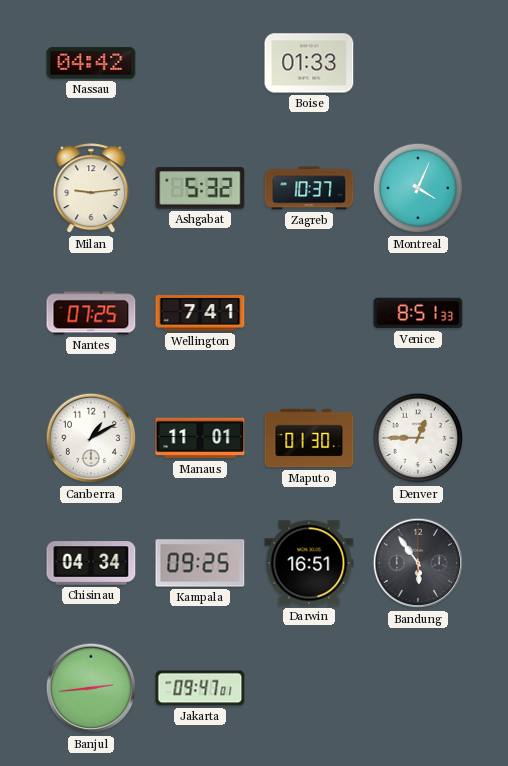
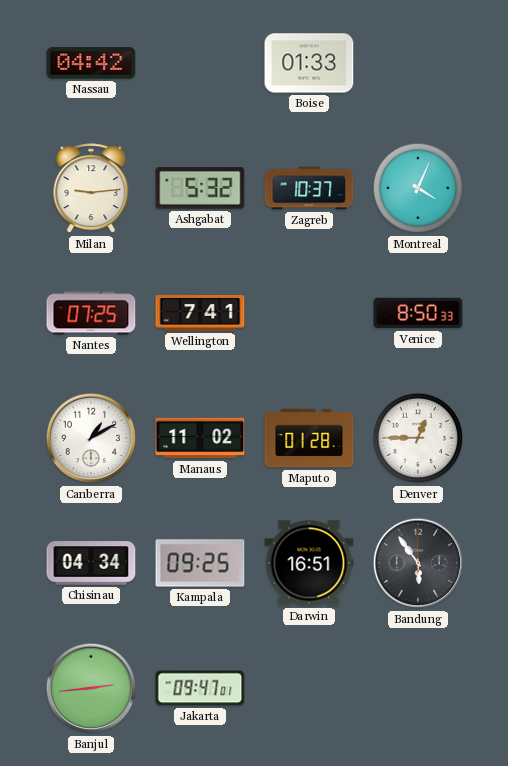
Venice: 8:51 -> 8:50 (418, 313)
Manaus: 11:01 -> 11:02 (200, 438)
Maputo: 01:30 -> 01:28 (309, 438)
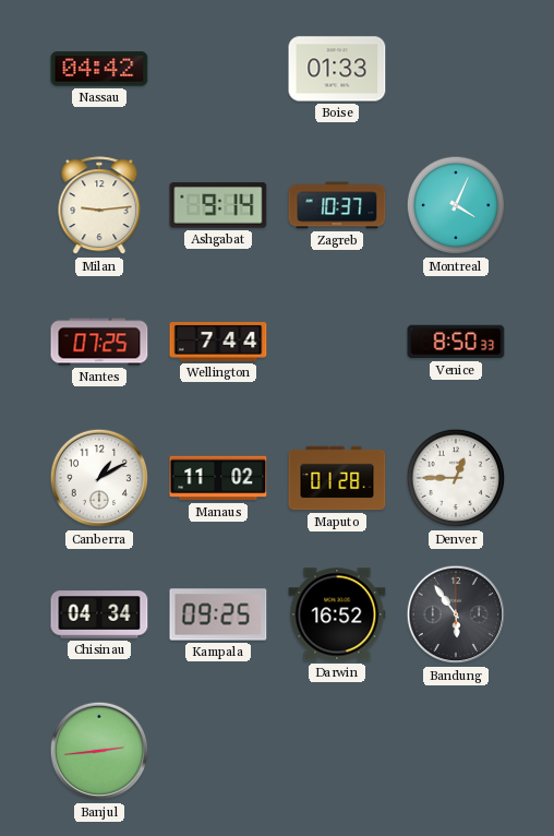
Ashgabat: 5:32 -> 9:14 (218, 205)
Wellington: 7:41 -> 7:44 (218, 343)
Darwin: 16:51 -> 16:52 (337, 614)
Jakarta: 09:47 -> none (200, 688)
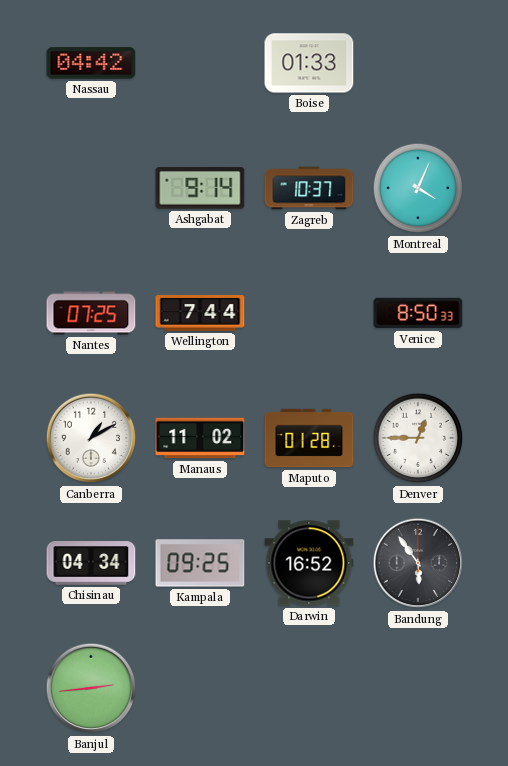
Milan: 9:14 -> none (99, 206)
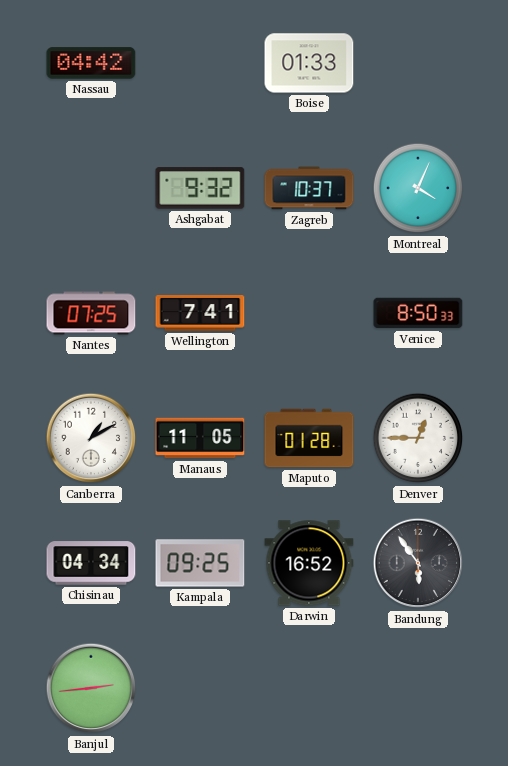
Ashgabat: 9:14 -> 9:32 (200, 188)
Wellington: 7:44 -> 7:41 (200, 314)
Manaus: 11:02 -> 11:05 (200, 438)
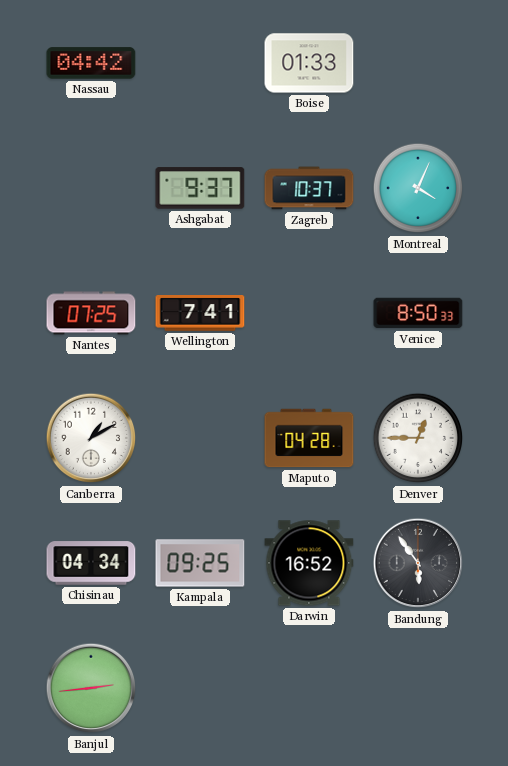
Ashgabat: 9:32 -> 9:37 (200, 188)
Manaus: 11:05 -> none (200, 438)
Maputo: 01:28 -> 04:28 (309, 438)
